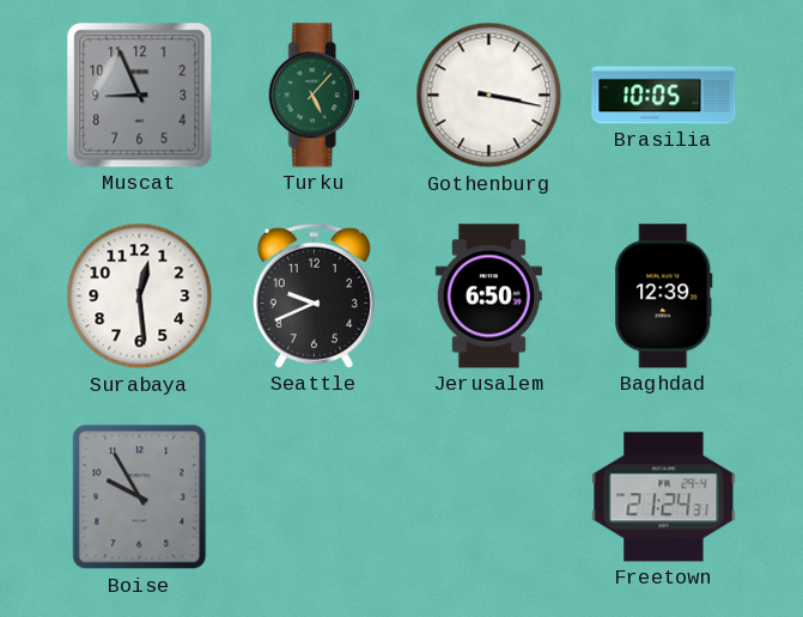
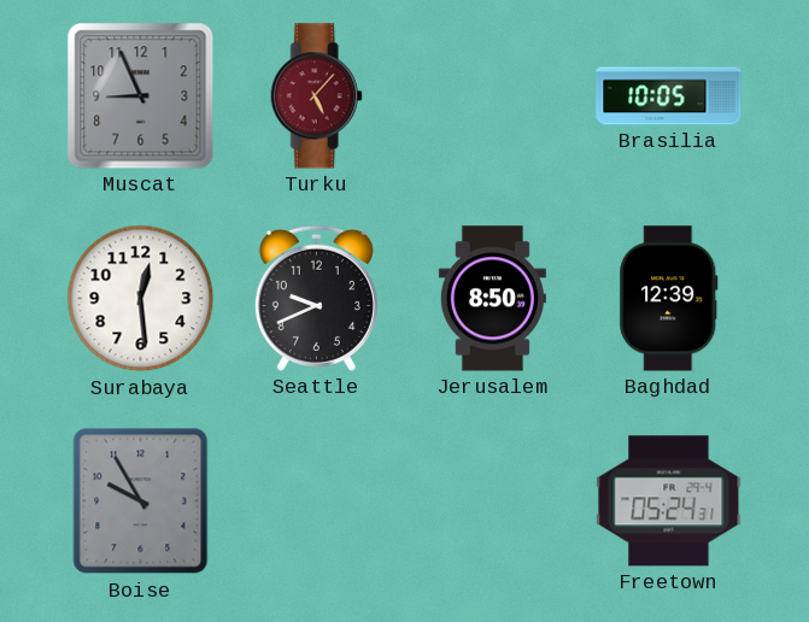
Turku dial: green -> burgundy (316, 96)
Gothenburg: 3:17 -> none (489, 96)
Jerusalem: 6:50 -> 8:50 (492, 299)
Freetown: 21:24 -> 05:24 (669, 501)
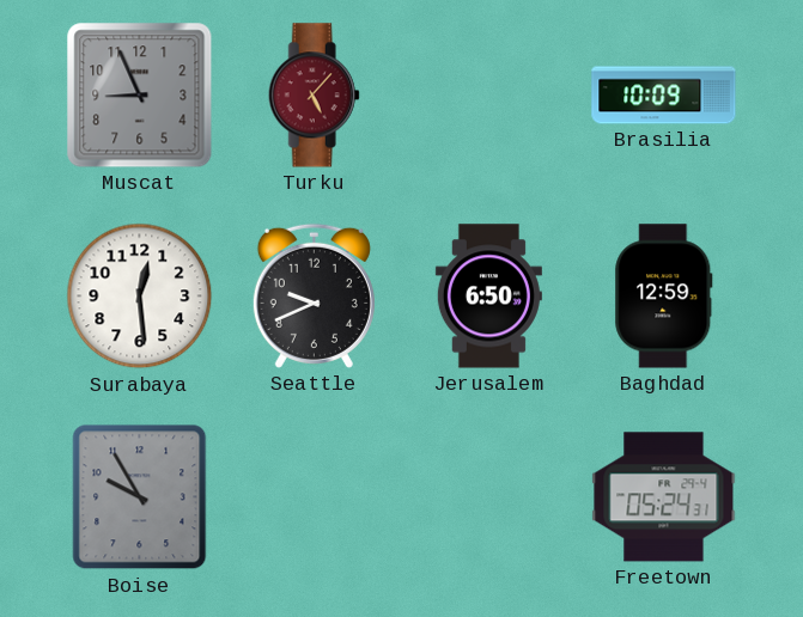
Brasilia: 10:05 -> 10:09 (664, 96)
Jerusalem: 8:50 -> 6:50 (488, 297)
Baghdad: 12:39 -> 12:59 (664, 297)
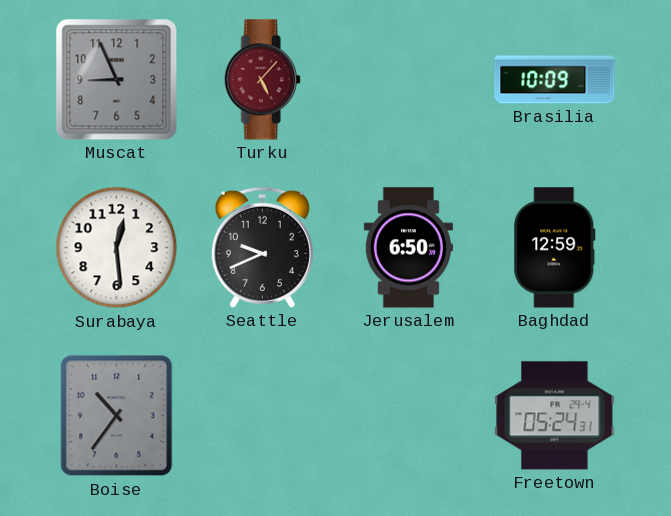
Boise: 9:55 -> 10:36 (117, 416)
